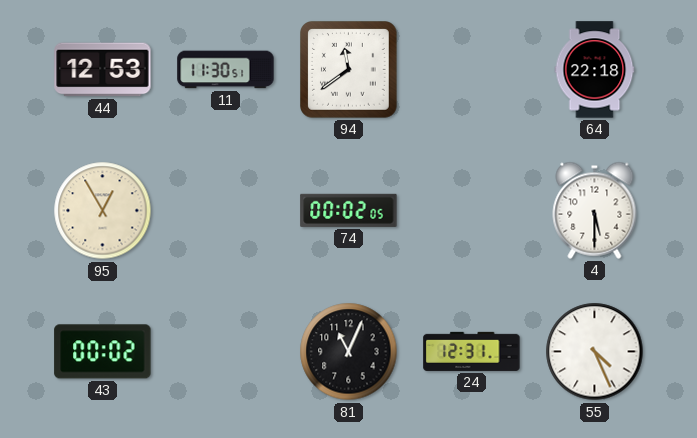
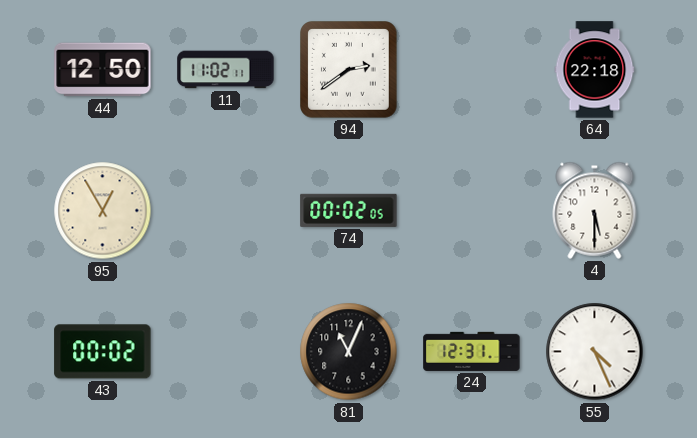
44: 12:53 -> 12:50 (103, 70)
11: 11:30 -> 11:02 (226, 70)
94: 11:39 -> 2:39 (349, 70)
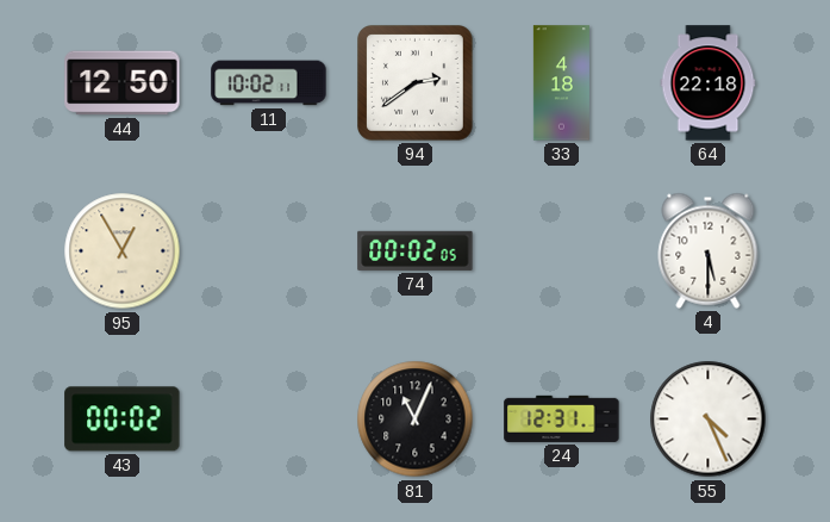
11: 11:02 -> 10:02 (269, 83)
33: none -> 4:18 (561, 83)
